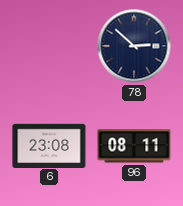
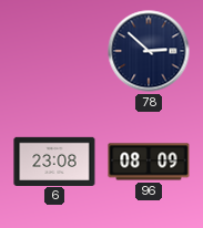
96: 08:11 -> 08:09 (149, 162)
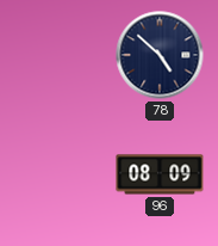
78: 2:52 -> 4:52 (160, 55)
6: 23:08 -> none (54, 160)
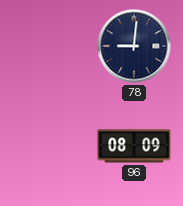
78: 4:52 -> 9:01 (134, 46)
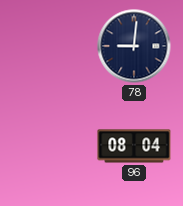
96: 08:09 -> 08:04 (134, 146)
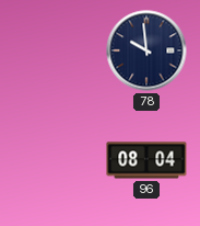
78: 9:01 -> 9:59 (146, 50)
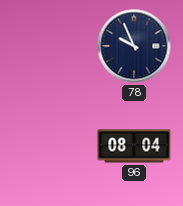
78: 9:59 -> 9:56 (134, 46)
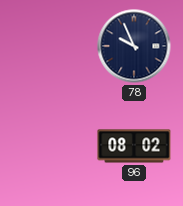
96: 08:04 -> 08:02 (134, 146)
